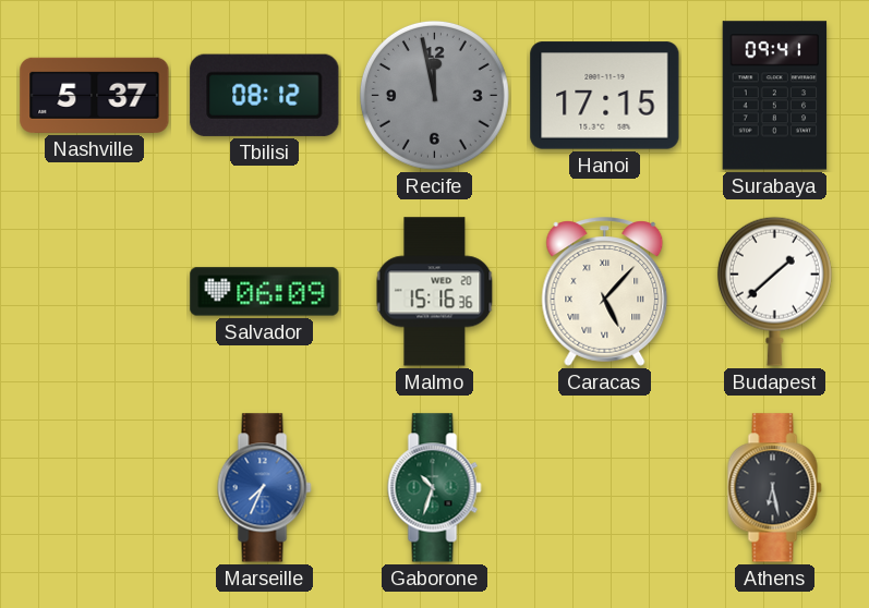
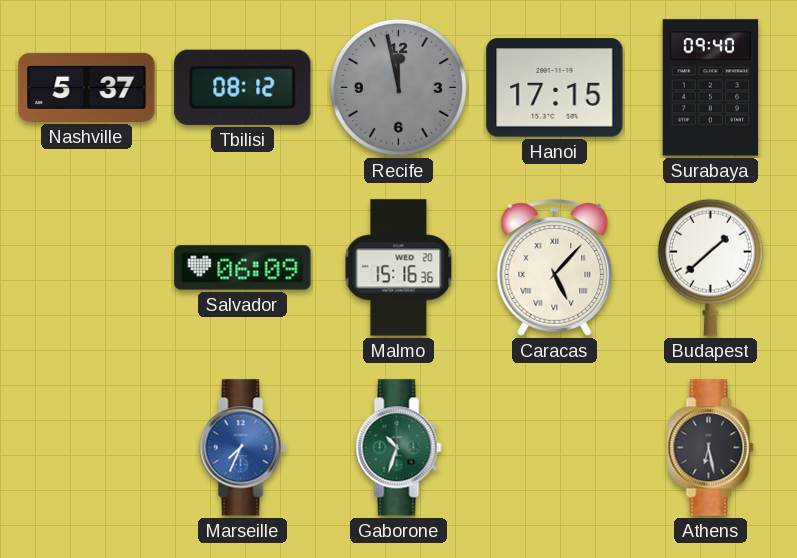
Surabaya: 09:41 -> 09:40 (711, 88)
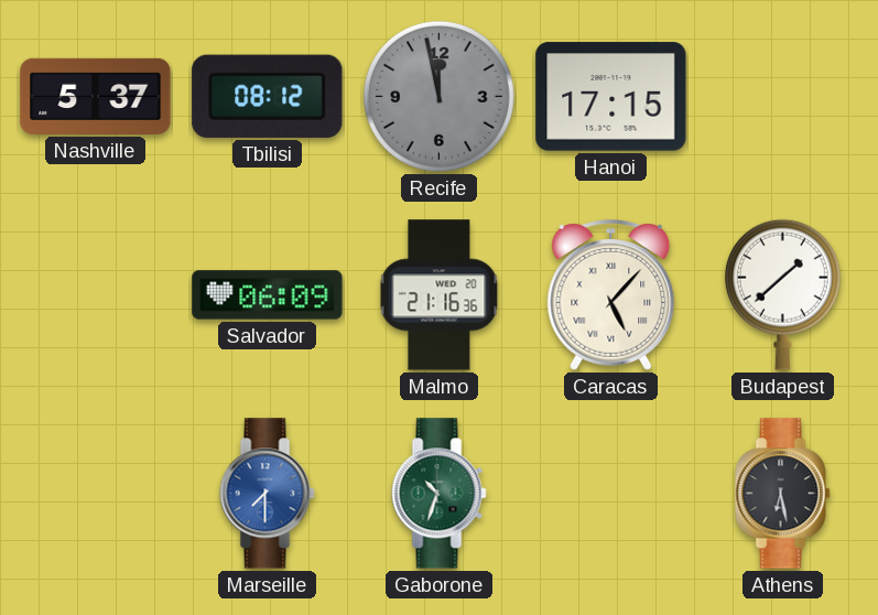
Surabaya: 09:40 -> none (711, 88)
Malmo: 15:16 -> 21:16 (440, 295)
Marseille: 7:34 -> 7:30 (268, 494)
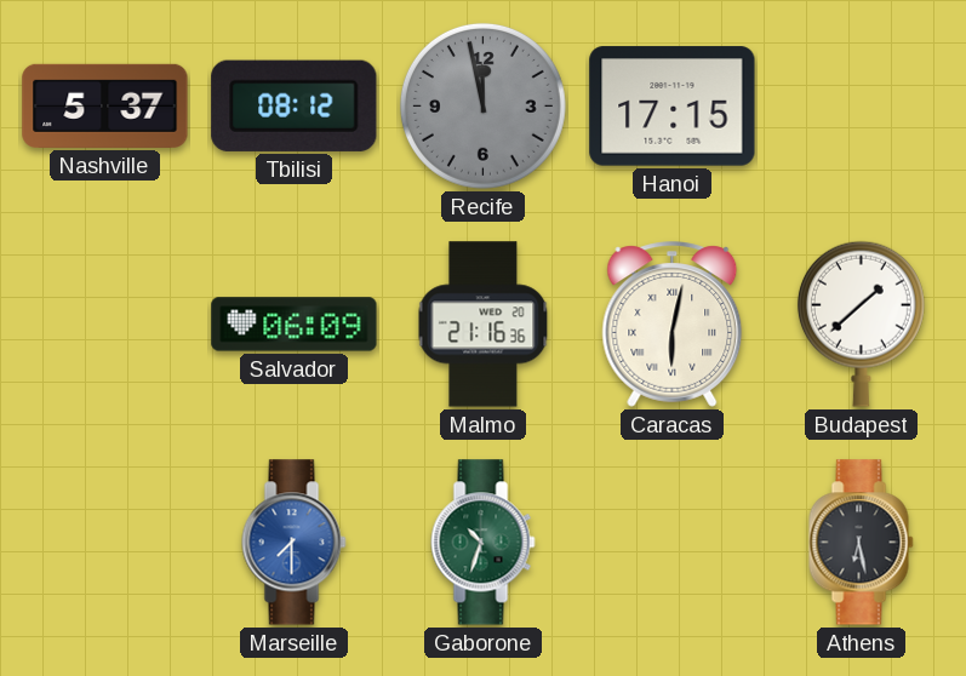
Caracas: 5:07 -> 6:02 (673, 325)
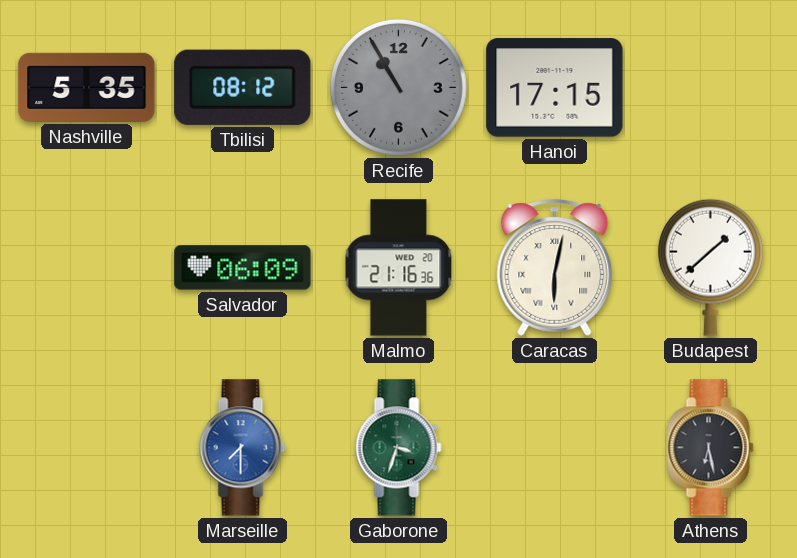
Nashville: 5:37 -> 5:35 (87, 87)
Recife: 11:58 -> 10:55 (398, 87)
Gaborone: 10:33 -> 3:33 (399, 448)
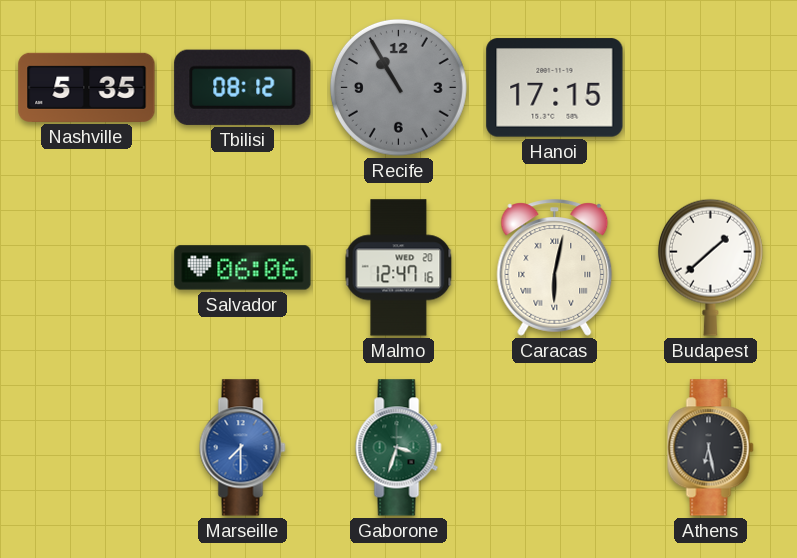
Salvador: 06:09 -> 06:06 (243, 268)
Malmo: 21:16 -> 12:47 (399, 268)
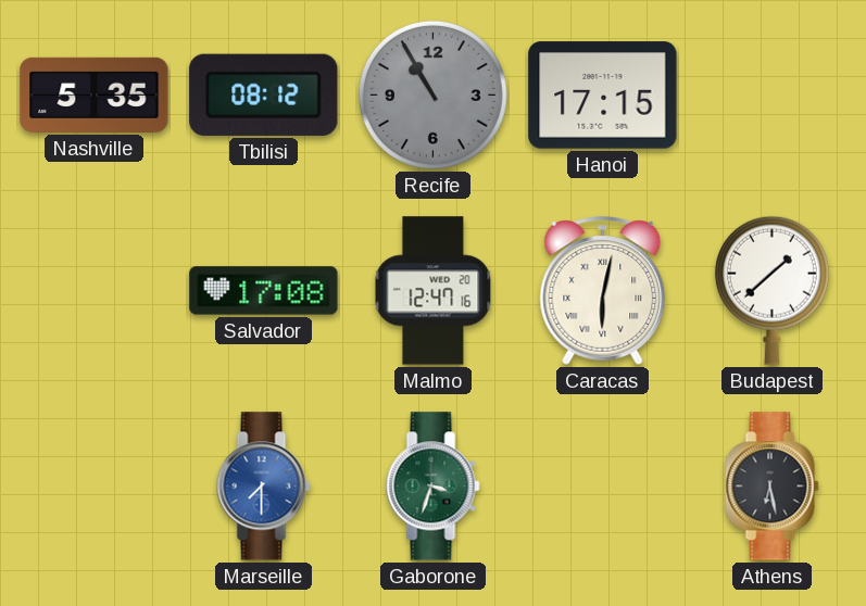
Salvador: 06:06 -> 17:08 (264, 291)
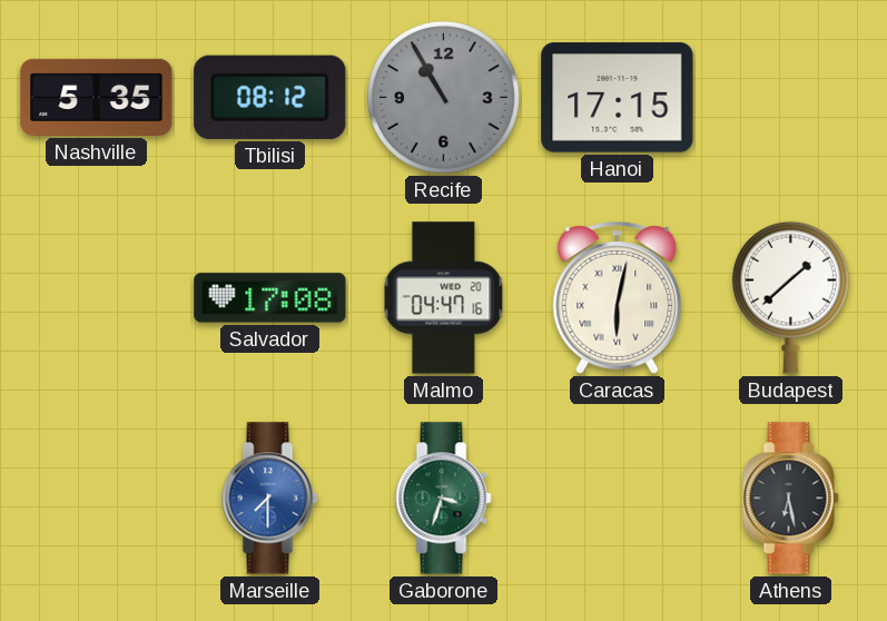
Malmo: 12:47 -> 04:47 (444, 298)
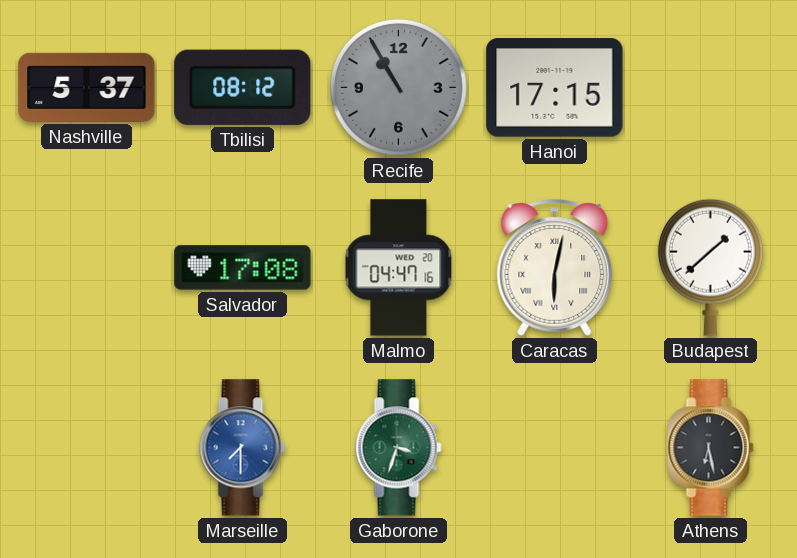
Nashville: 5:35 -> 5:37 (87, 87)
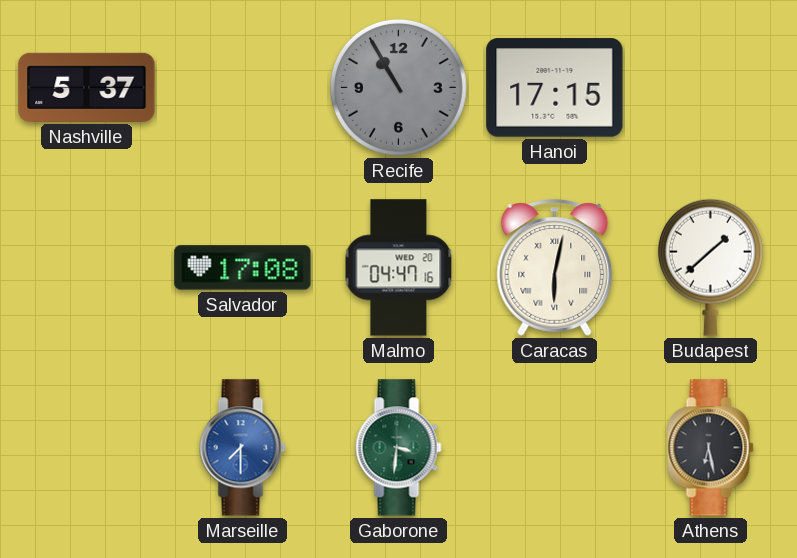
Tbilisi: 08:12 -> none (243, 87)
Gaborone: 3:33 -> 3:31 (399, 448)
